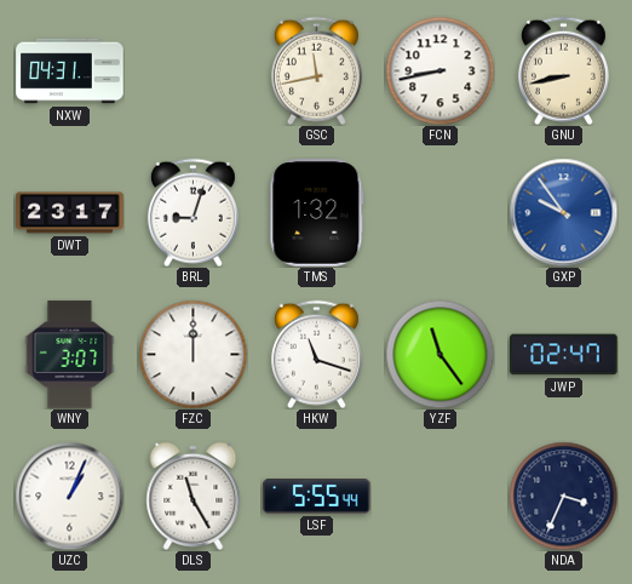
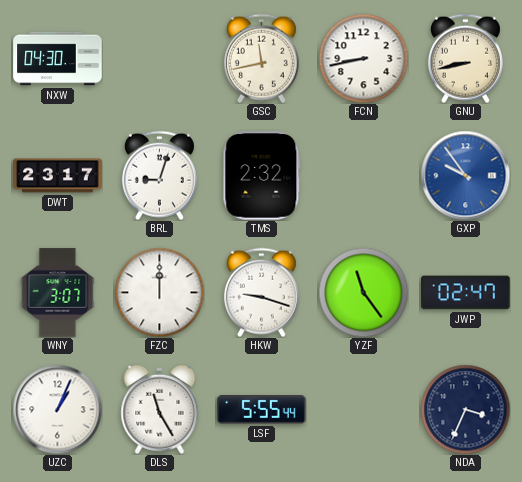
NXW: 04:31 -> 04:30 (58, 59)
TMS: 1:32 -> 2:32 (262, 176)
HKW: 11:18 -> 9:18 (261, 292)
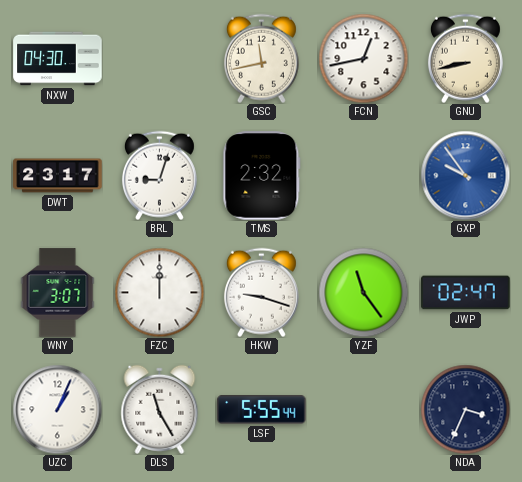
FCN: 8:43 -> 12:43 (363, 58)
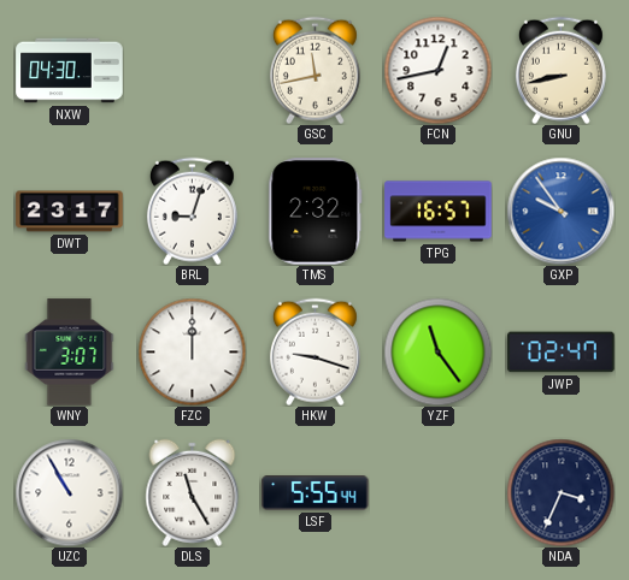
TPG: none -> 16:57 (439, 212)
UZC: 1:04 -> 10:55 (69, 492)
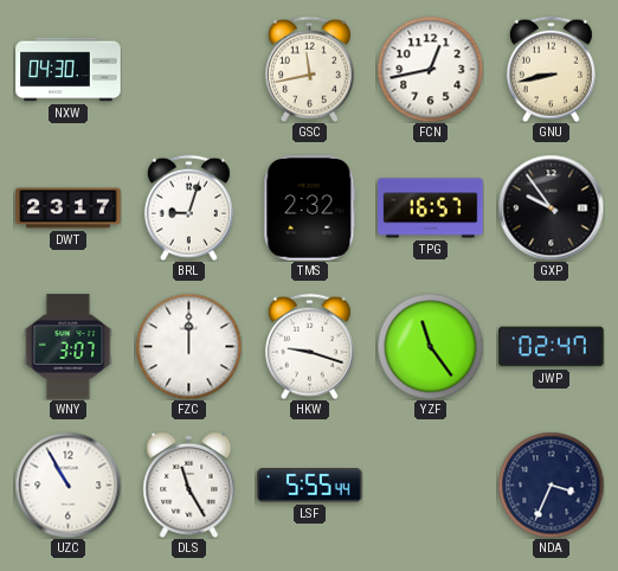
GXP dial: blue -> black (551, 207)
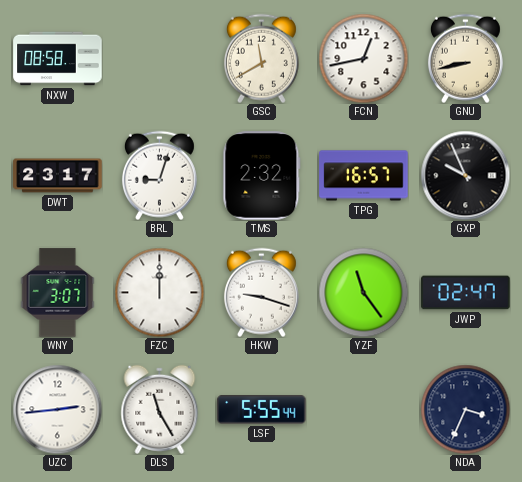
NXW: 04:30 -> 08:58 (58, 59)
GSC: 11:43 -> 11:40 (261, 58)
GXP: 9:54 -> 9:56 (465, 175)
UZC: 10:55 -> 2:44 (57, 409)
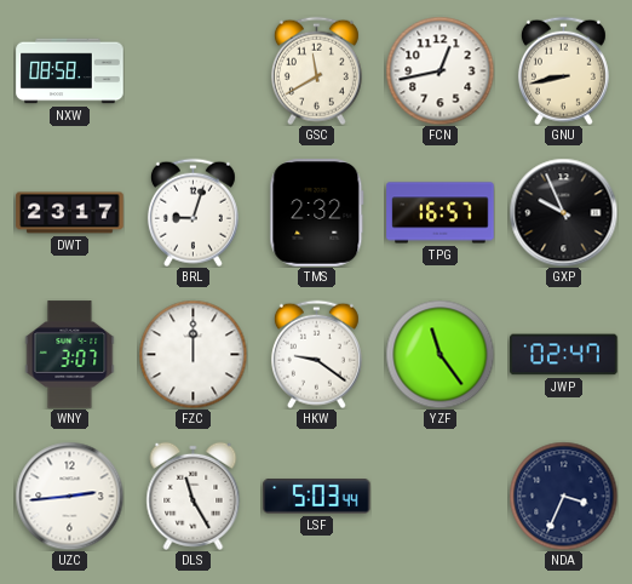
HKW: 9:18 -> 9:21 (316, 354)
LSF: 5:55 -> 5:03 (317, 497)
